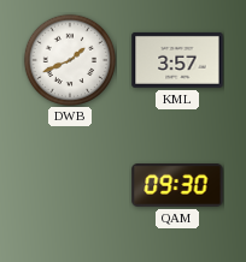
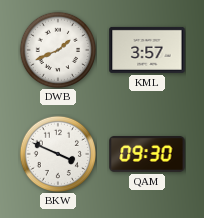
BKW: none -> 3:49 (57, 153)
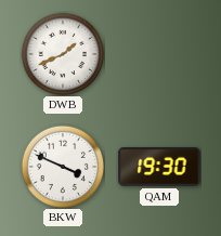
KML: 3:57 -> none (147, 50)
QAM: 09:30 -> 19:30 (159, 168)
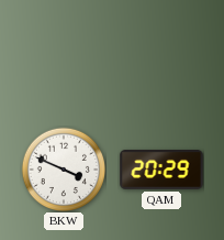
DWB: 1:41 -> none (62, 53)
QAM: 19:30 -> 20:29 (161, 171)
